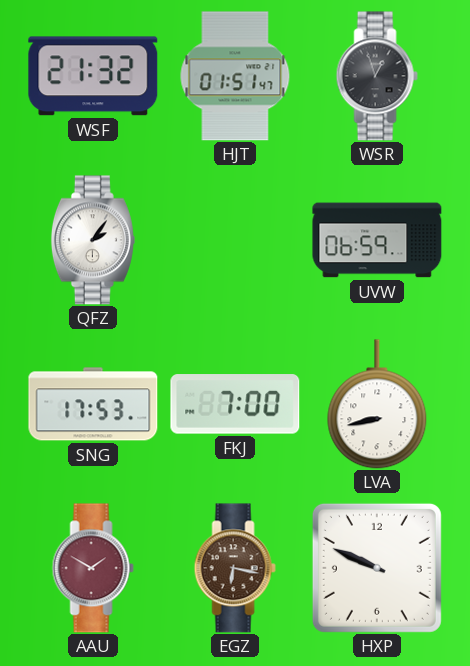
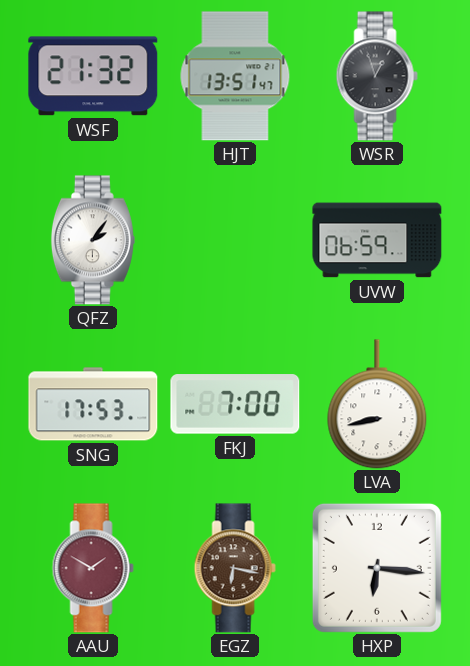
HJT: 01:51 -> 13:51 (235, 76)
HXP: 9:49 -> 6:16 (377, 568)
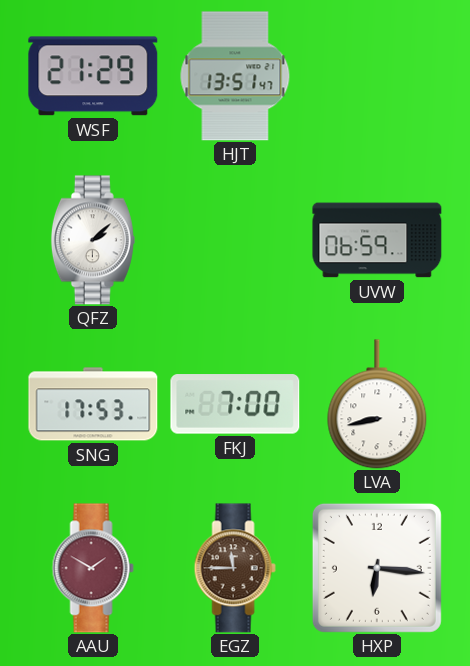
WSF: 21:32 -> 21:29 (93, 76)
WSR: 12:57 -> none (377, 76)
QFZ: 2:06 -> 2:08 (93, 240)
EGZ: 6:17 -> 11:45 (235, 568)
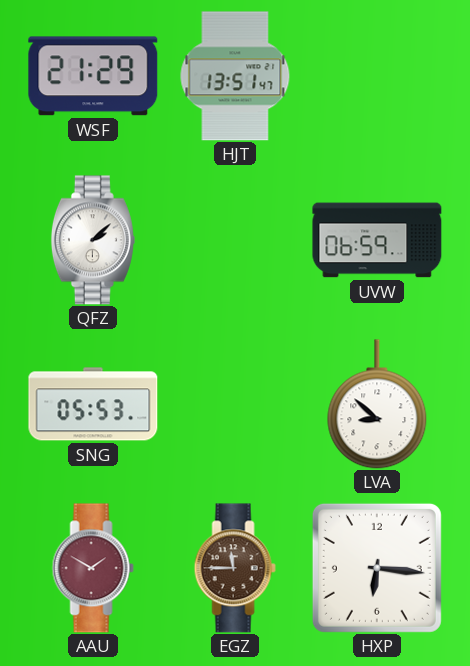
SNG: 17:53 -> 05:53 (93, 404)
FKJ: 7:00 -> none (235, 404)
LVA: 8:43 -> 8:52 (377, 404)
